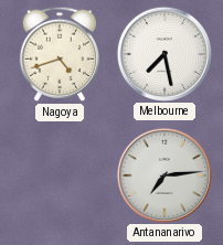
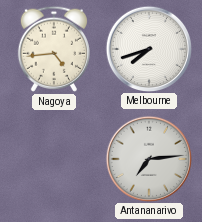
Nagoya: 4:42 -> 4:44 (54, 49)
Melbourne: 7:28 -> 7:42 (148, 48)
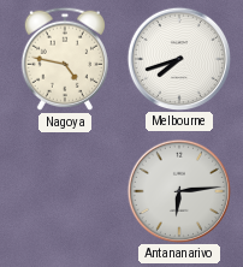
Nagoya: 4:44 -> 4:47 (65, 59)
Antananarivo: 7:14 -> 6:14 (178, 190)
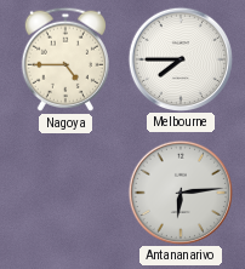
Nagoya: 4:47 -> 4:45 (65, 59)
Melbourne: 7:42 -> 7:45 (180, 58)
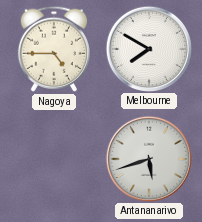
Melbourne: 7:45 -> 7:50 (148, 48)
Antananarivo: 6:14 -> 5:42 (148, 158)
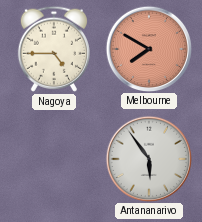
Melbourne dial: white -> salmon (148, 48)
Antananarivo: 5:42 -> 5:54 (148, 158)
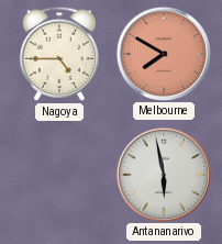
Antananarivo: 5:54 -> 5:58 (163, 174)
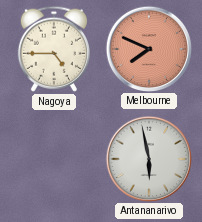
Melbourne: 7:50 -> 7:49 (148, 48)
